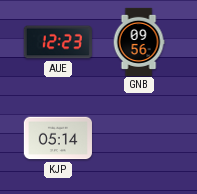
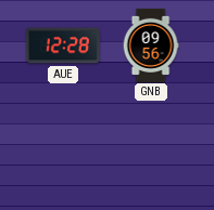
AUE: 12:23 -> 12:28 (63, 45)
KJP: 05:14 -> none (58, 138)
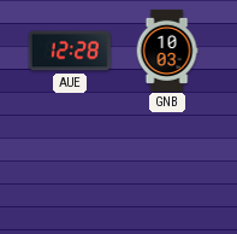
GNB: 09:56 -> 10:03 (167, 49)
